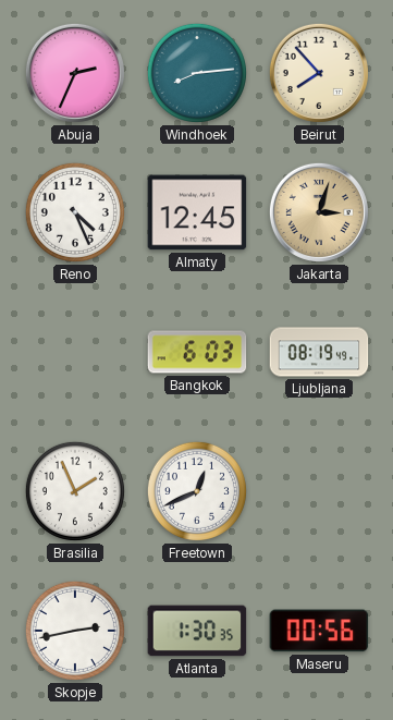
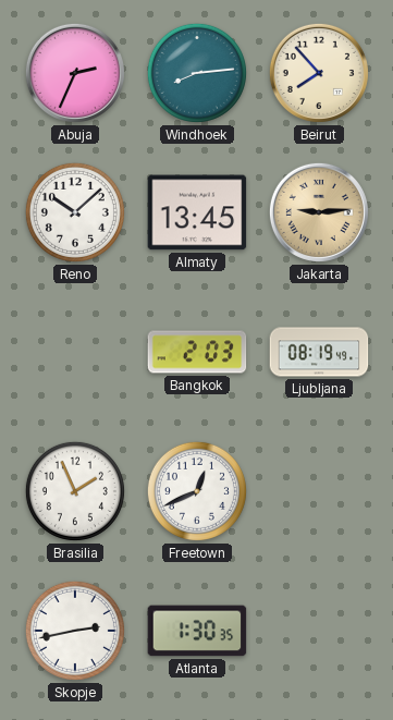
Reno: 4:26 -> 10:08 (75, 212)
Almaty: 12:45 -> 13:45 (197, 212)
Jakarta: 3:03 -> 9:14 (319, 212)
Bangkok: 6:03 -> 2:03 (197, 352)
Maseru: 00:56 -> none (319, 631)
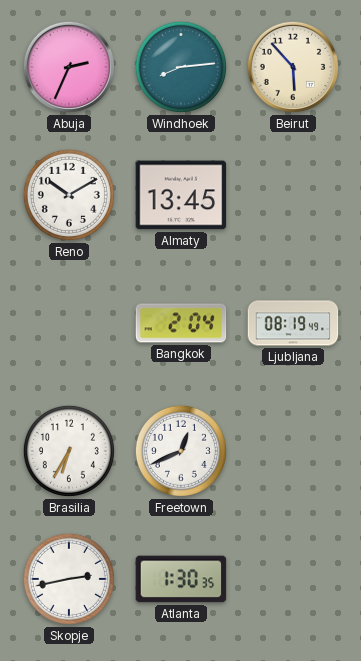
Beirut: 7:53 -> 5:53 (293, 67)
Reno: 10:08 -> 10:10 (69, 195)
Jakarta: 9:14 -> none (319, 212)
Bangkok: 2:03 -> 2:04 (181, 323)
Brasilia: 1:56 -> 6:35 (69, 451)
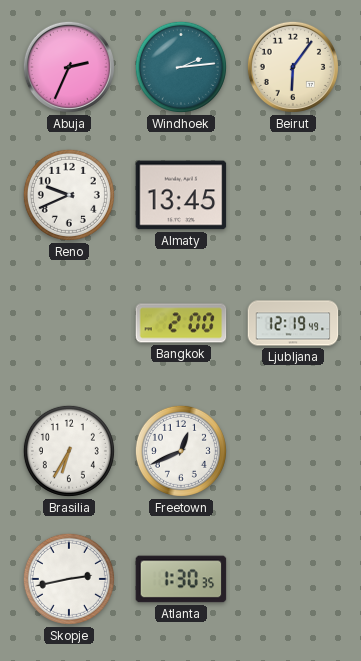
Windhoek: 8:14 -> 2:14 (181, 67)
Beirut: 5:53 -> 6:06 (293, 67)
Reno: 10:10 -> 9:41 (69, 195)
Bangkok: 2:04 -> 2:00 (181, 323)
Ljubljana: 08:19 -> 12:19 (293, 323)
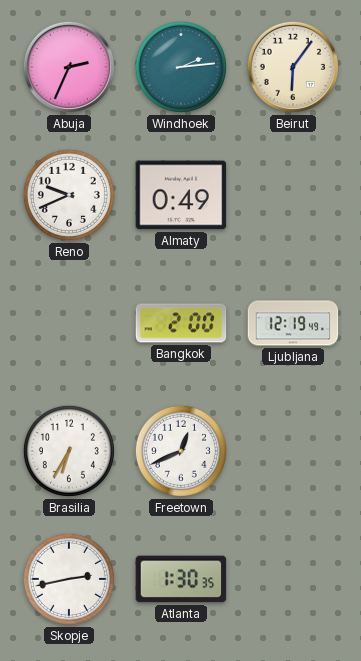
Almaty: 13:45 -> 0:49 (181, 195)
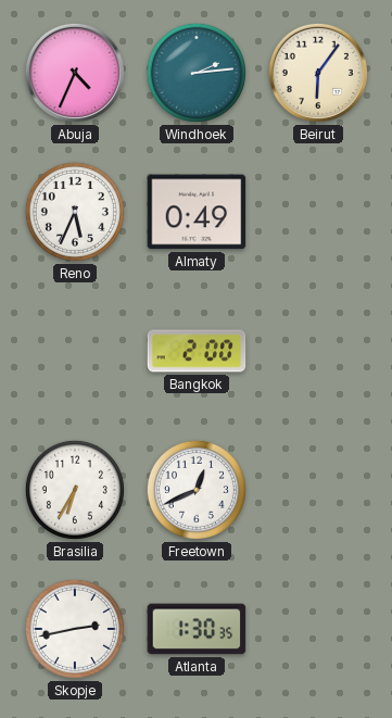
Abuja: 2:34 -> 4:34 (75, 73)
Reno: 9:41 -> 5:34 (75, 212)
Ljubljana: 12:19 -> none (293, 323)
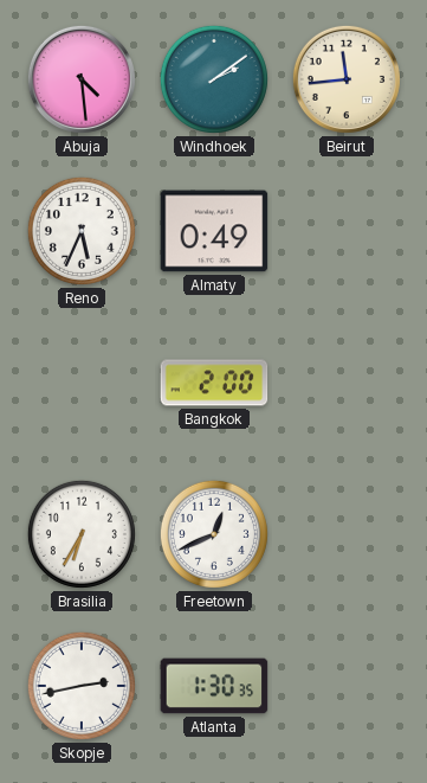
Abuja: 4:34 -> 4:29 (82, 79)
Windhoek: 2:14 -> 2:09 (214, 79)
Beirut: 6:06 -> 11:44 (347, 79)
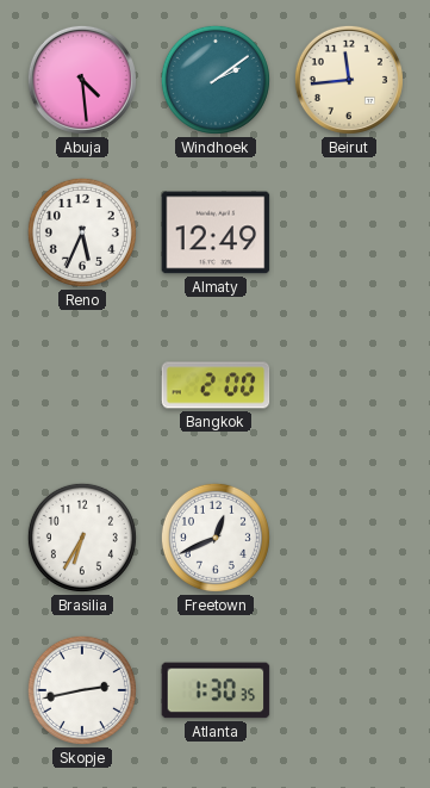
Almaty: 0:49 -> 12:49 (216, 232)
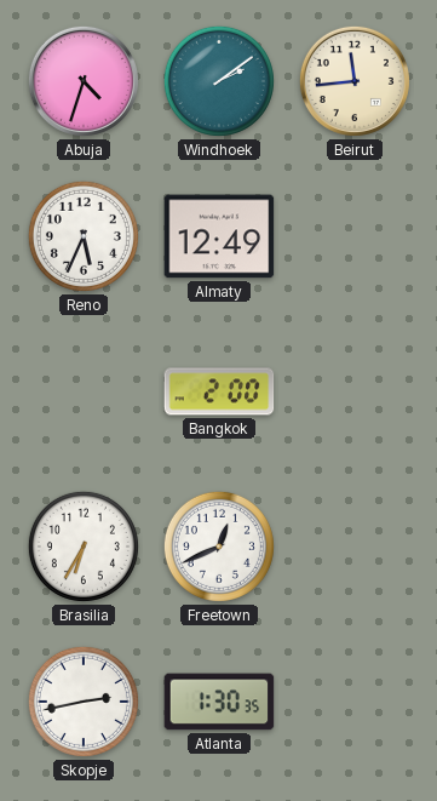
Abuja: 4:29 -> 4:33 (84, 81)
